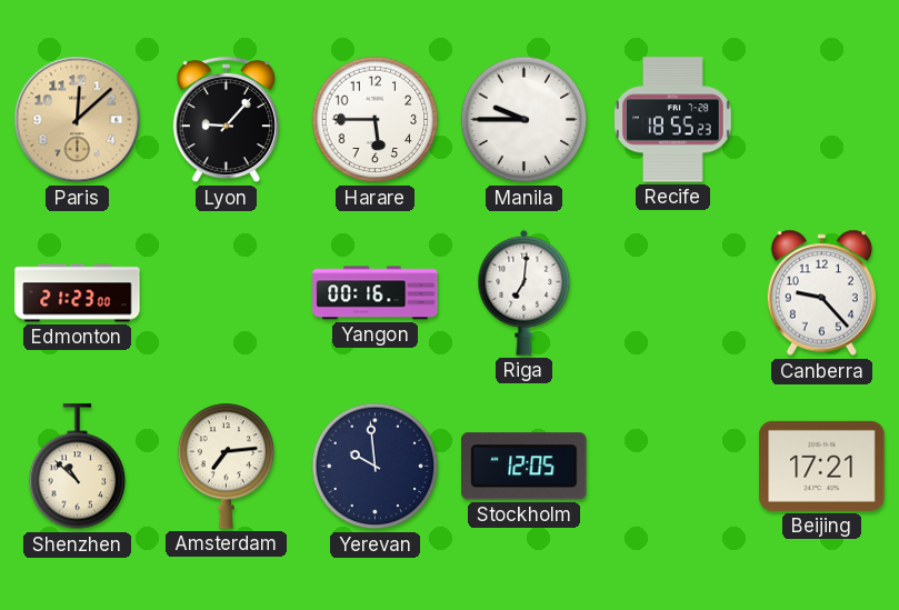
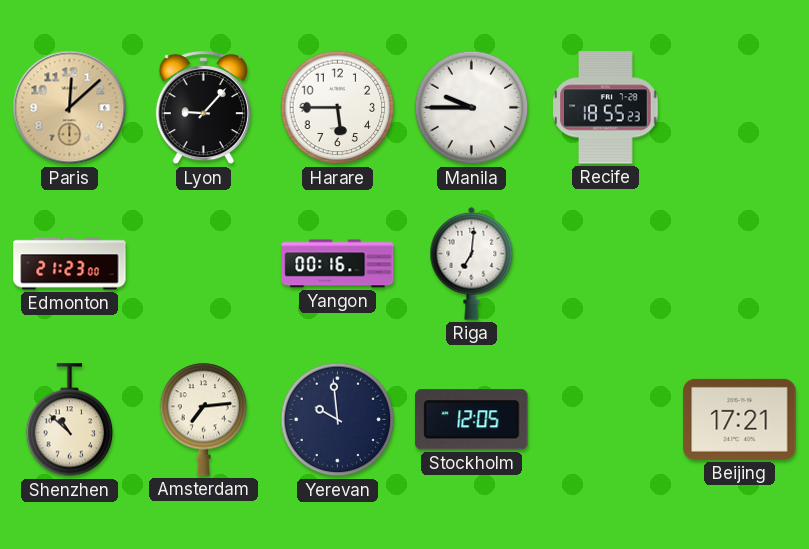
Canberra: 9:23 -> none (821, 293)
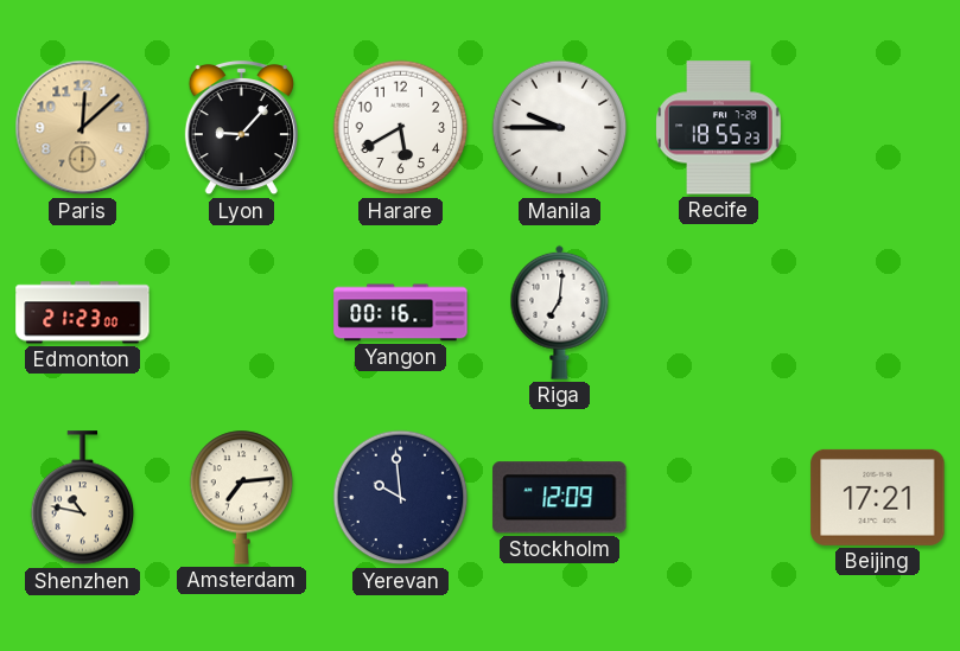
Harare: 5:45 -> 5:40 (401, 128)
Shenzhen: 10:52 -> 10:47 (83, 498)
Stockholm: 12:05 -> 12:09 (560, 498)
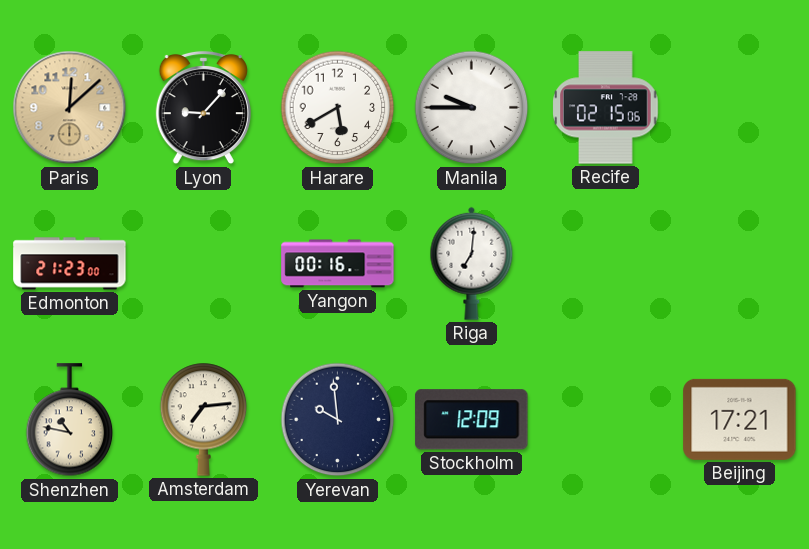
Recife: 18:55 -> 02:15 (606, 108)
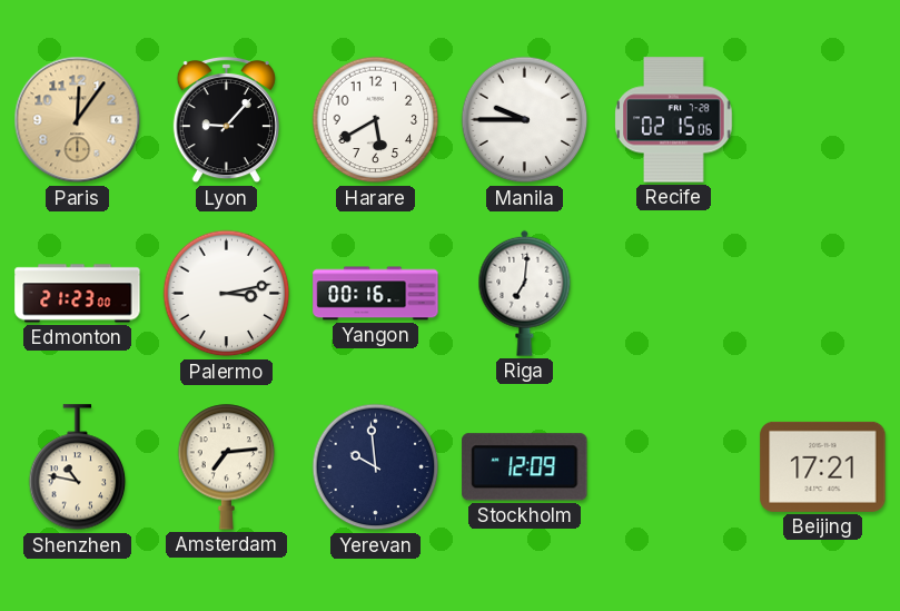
Paris: 12:08 -> 12:06 (78, 120)
Palermo: none -> 3:13 (227, 294)
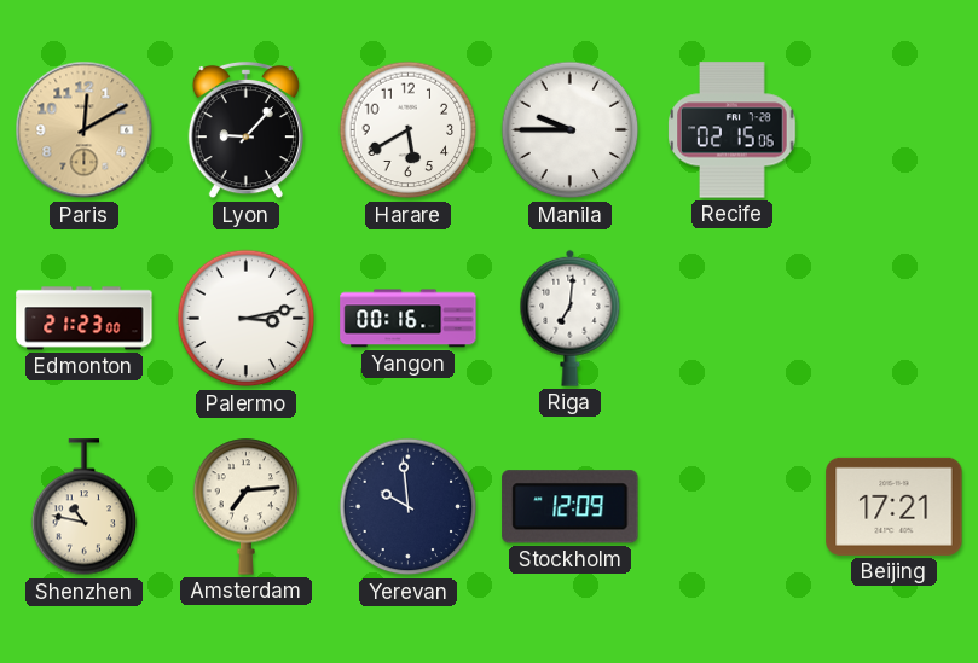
Paris: 12:06 -> 12:10 (85, 130)
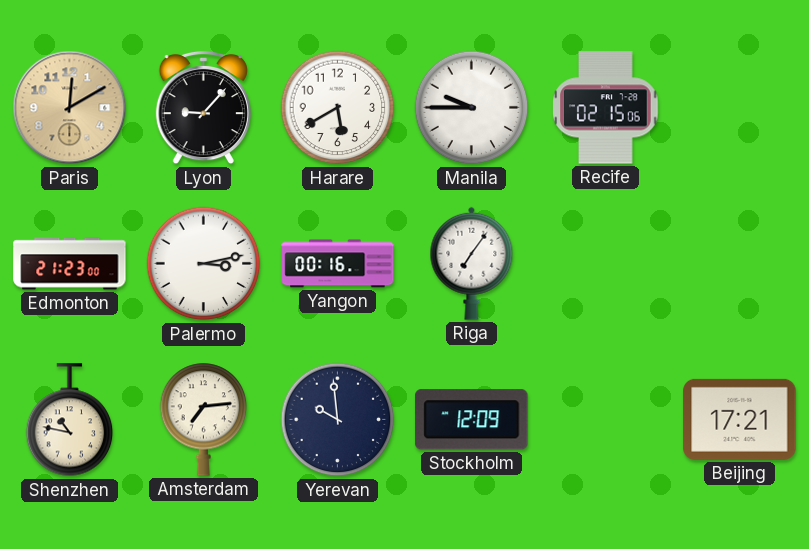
Riga: 7:01 -> 7:06 (472, 263)
